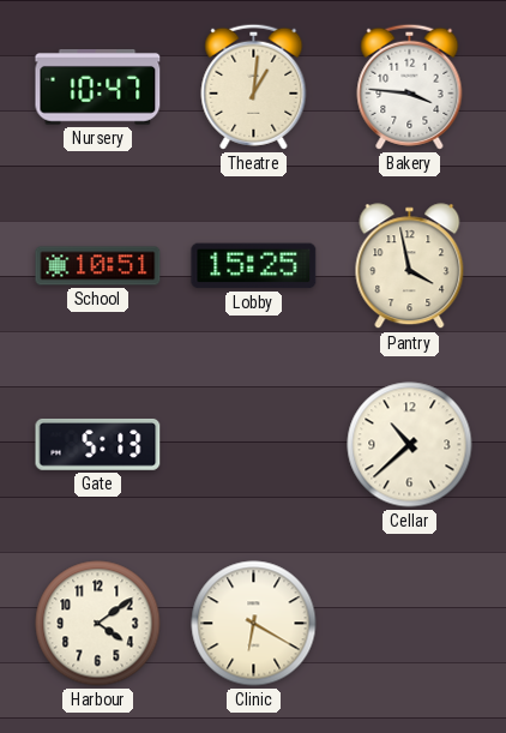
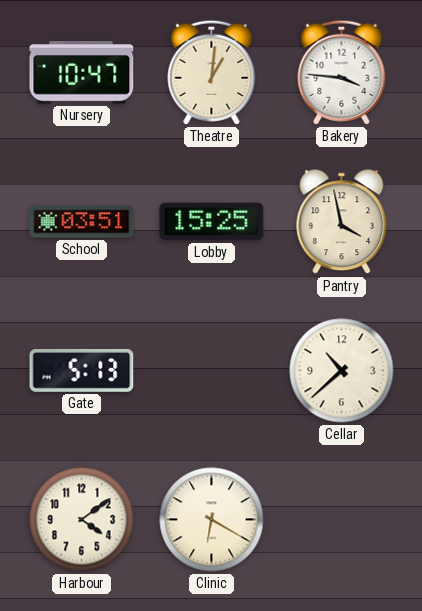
School: 10:51 -> 03:51 (82, 222)
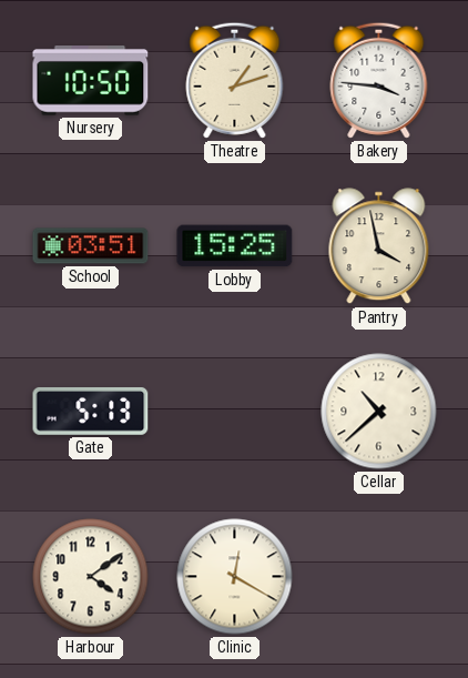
Nursery: 10:47 -> 10:50 (91, 81)
Theatre: 1:01 -> 1:12 (235, 80)
Clinic: 6:20 -> 12:20 (235, 577)
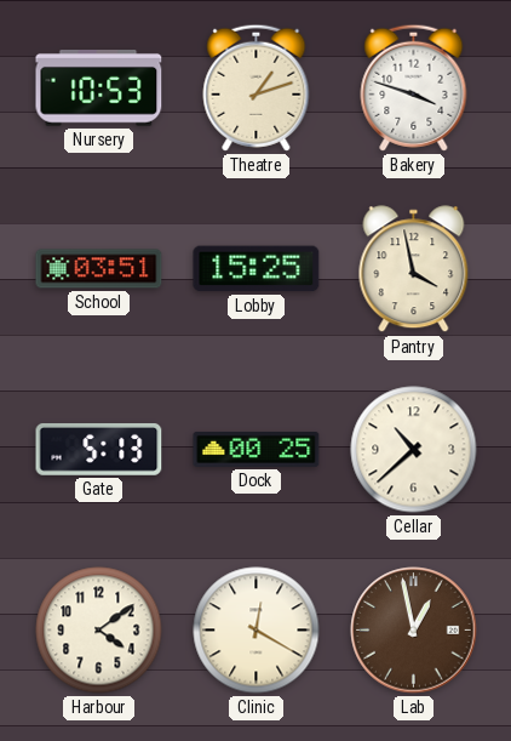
Nursery: 10:50 -> 10:53 (99, 89)
Bakery: 3:46 -> 3:48 (414, 87)
Dock: none -> 00:25 (257, 449)
Lab: none -> 12:58 (414, 631)
